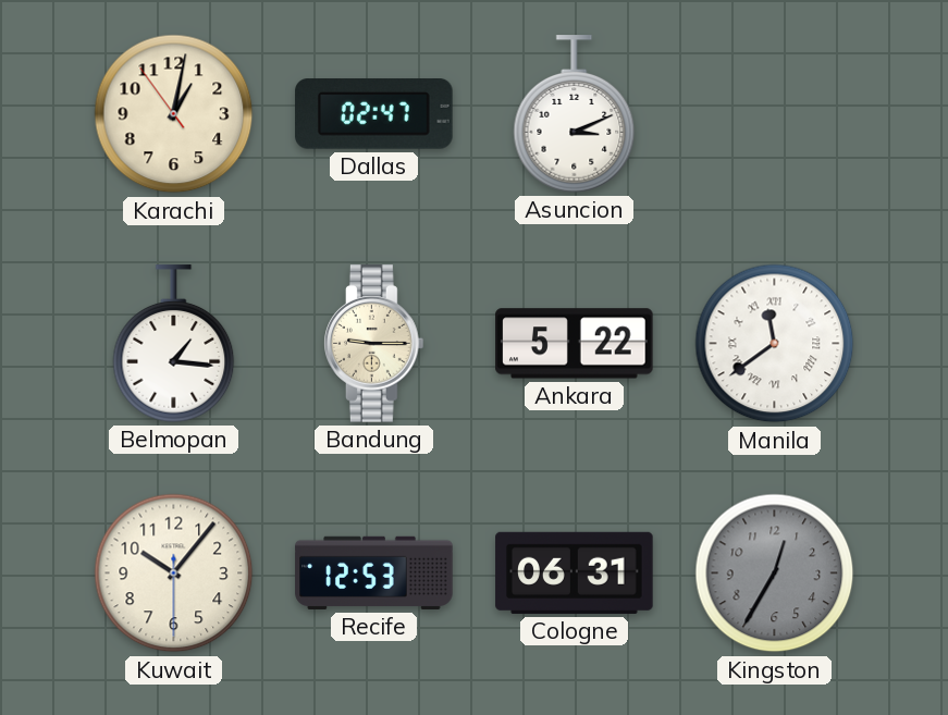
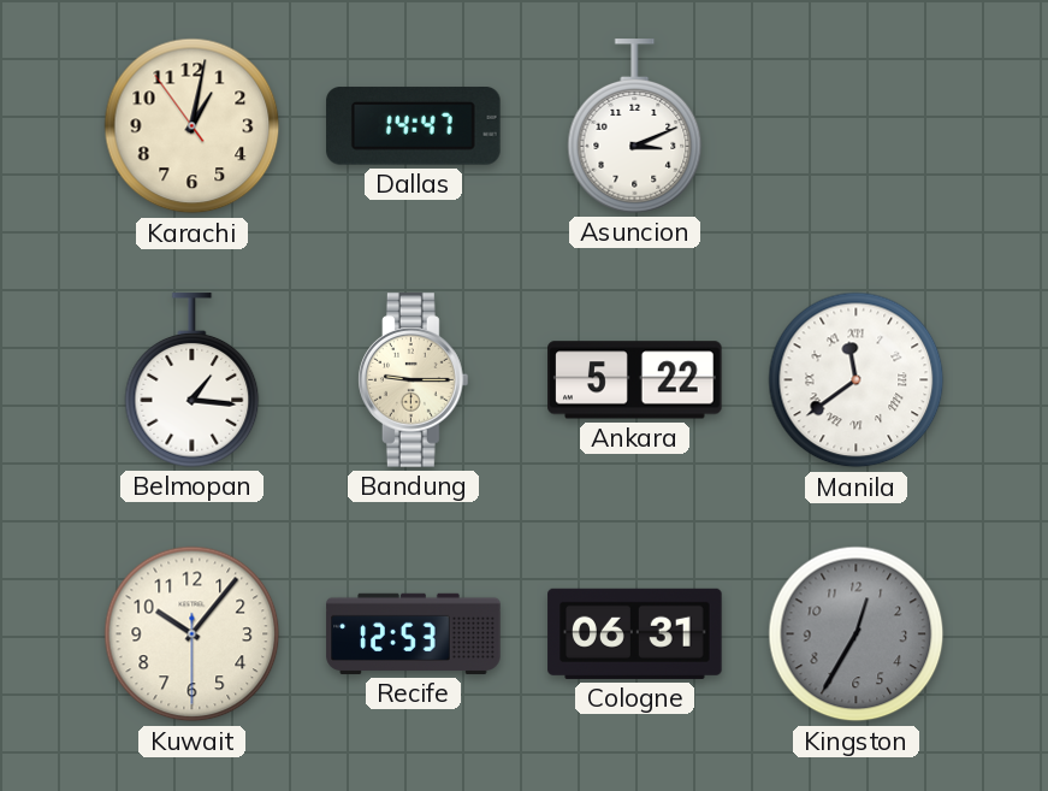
Dallas: 02:47 -> 14:47 (414, 126)
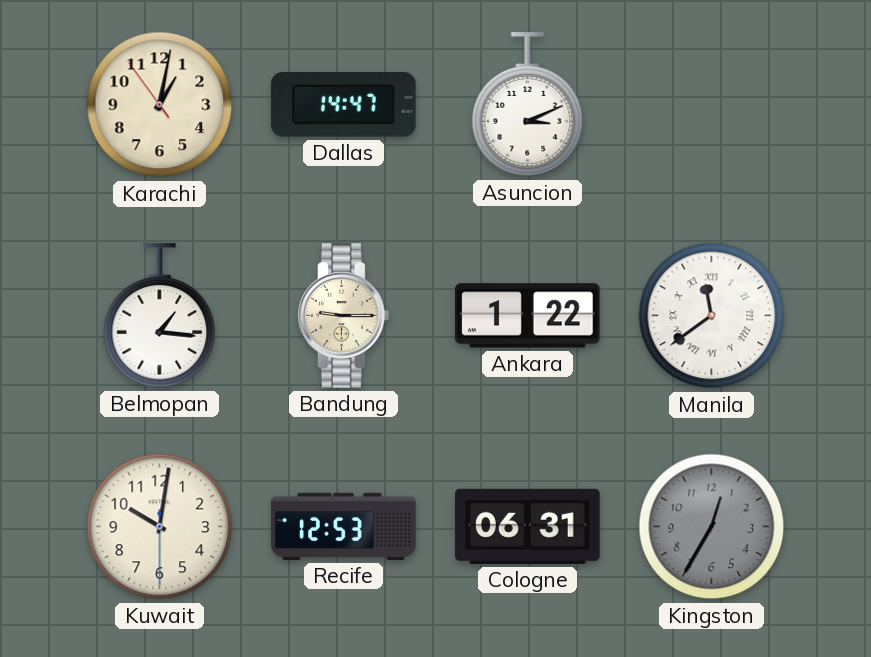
Ankara: 5:22 -> 1:22 (528, 316)
Kuwait: 10:06 -> 10:01 (160, 527)
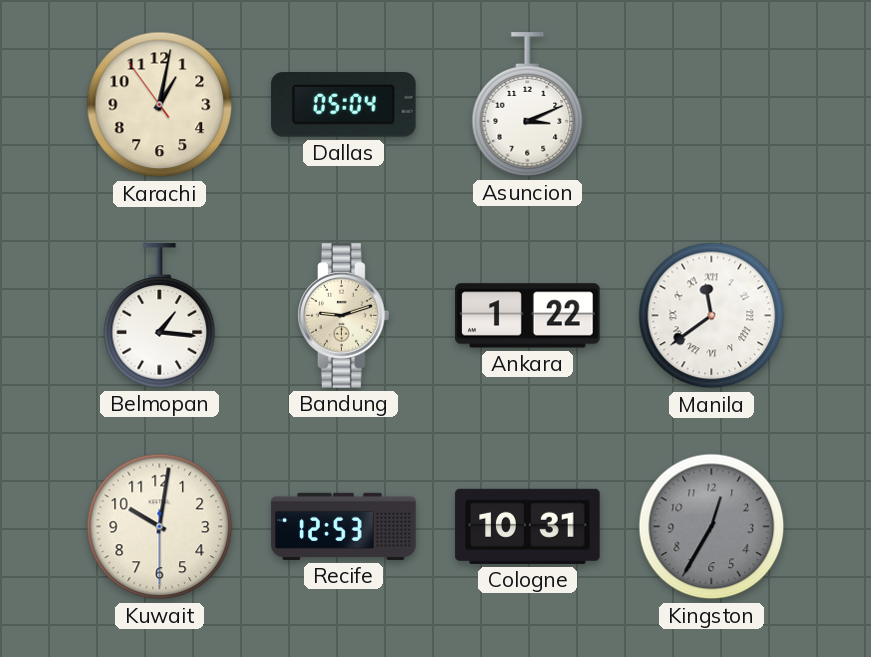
Dallas: 14:47 -> 05:04 (344, 105)
Bandung: 9:15 -> 9:12 (344, 316)
Cologne: 06:31 -> 10:31 (528, 526)
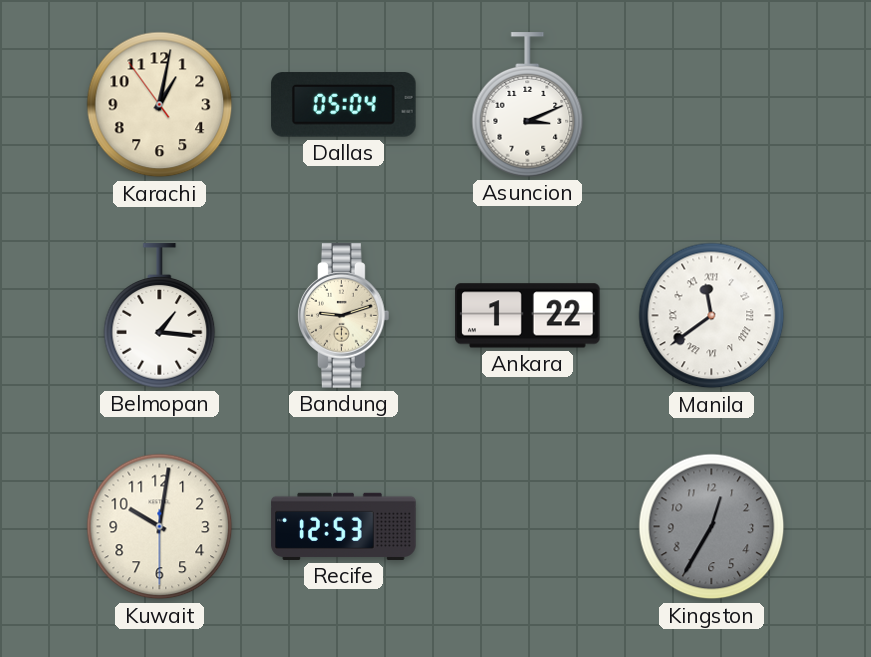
Cologne: 10:31 -> none (528, 526)
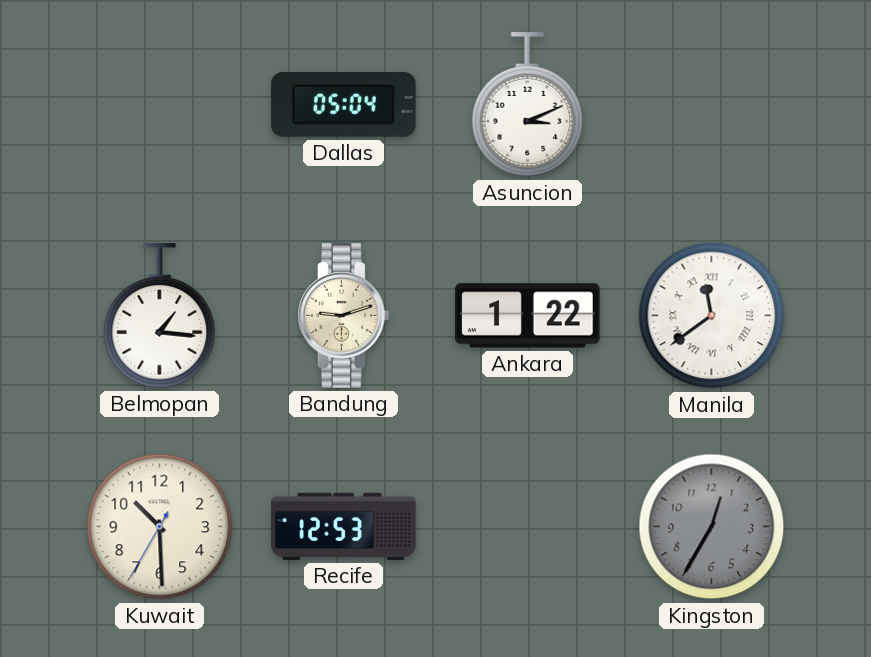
Karachi: 1:01 -> none (160, 105)
Kuwait: 10:01 -> 10:29 (160, 527)
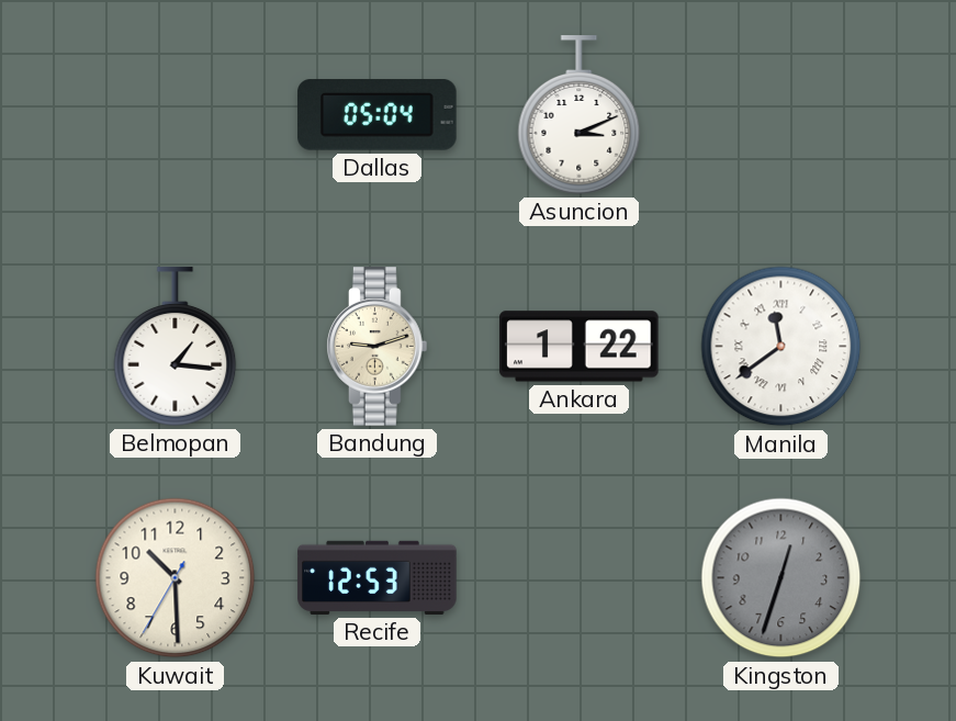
Kingston: 12:35 -> 12:33 (781, 578)
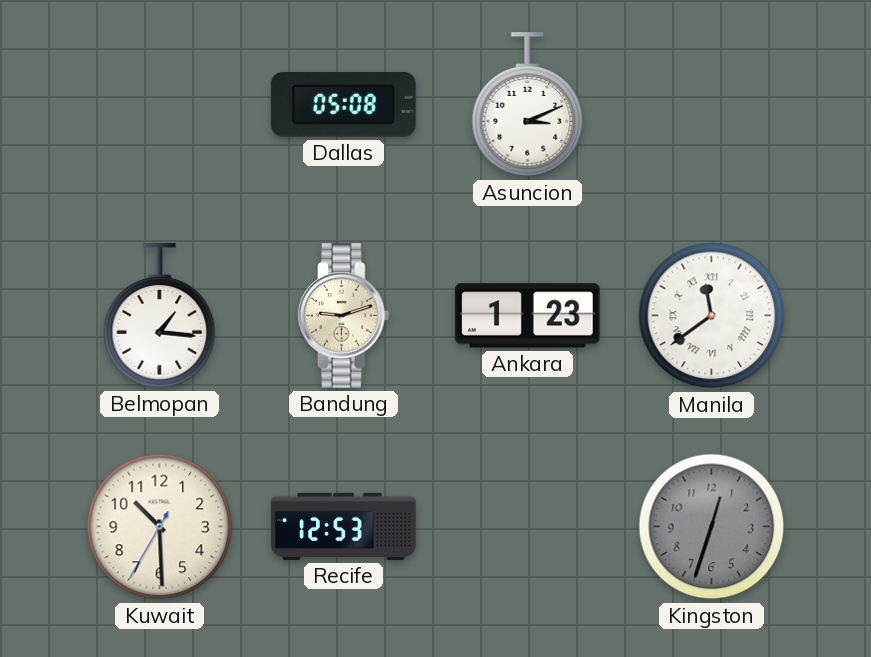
Dallas: 05:04 -> 05:08 (344, 105)
Ankara: 1:22 -> 1:23 (528, 316)
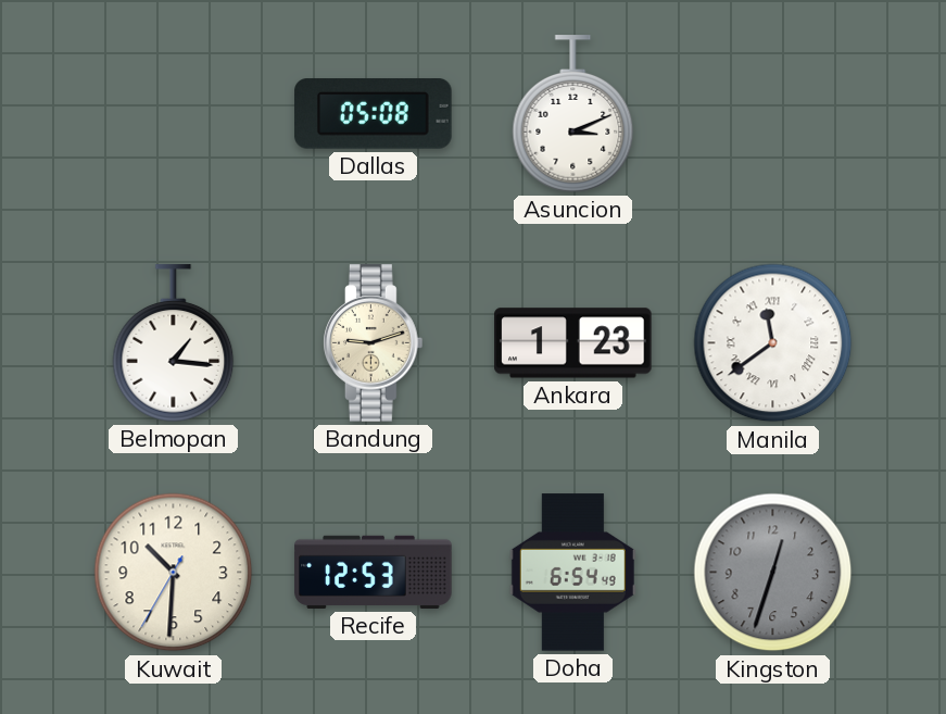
Kuwait: 10:29 -> 10:30 (174, 573)
Doha: none -> 6:54 (572, 573)
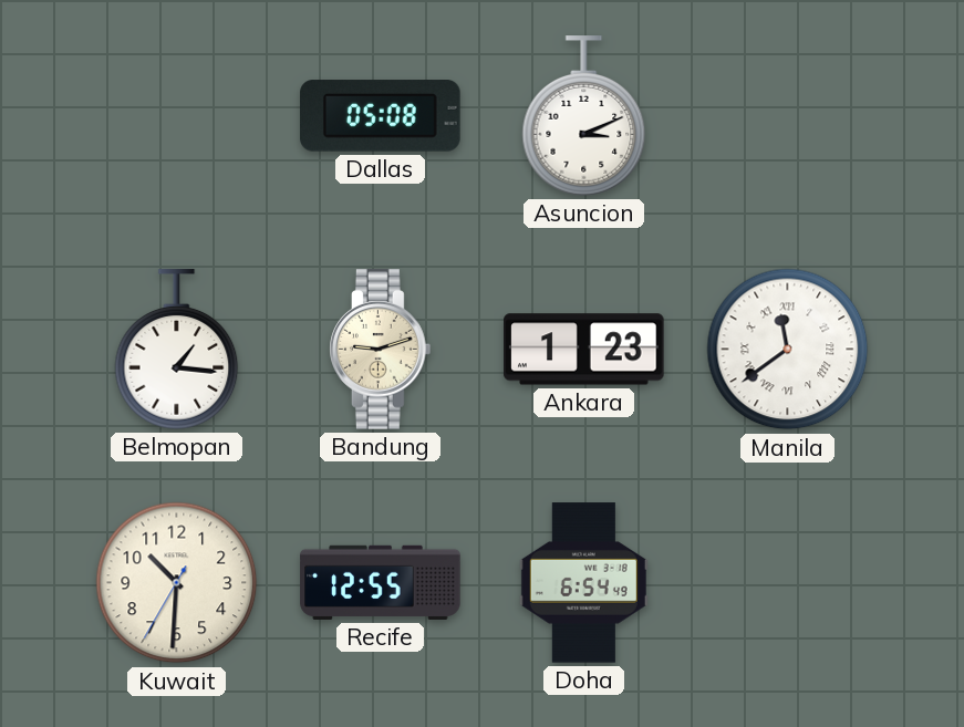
Recife: 12:53 -> 12:55 (381, 582)
Kingston: 12:33 -> none (773, 573)
